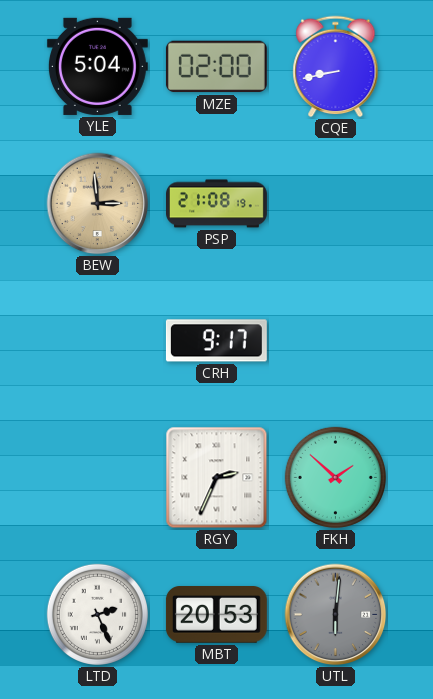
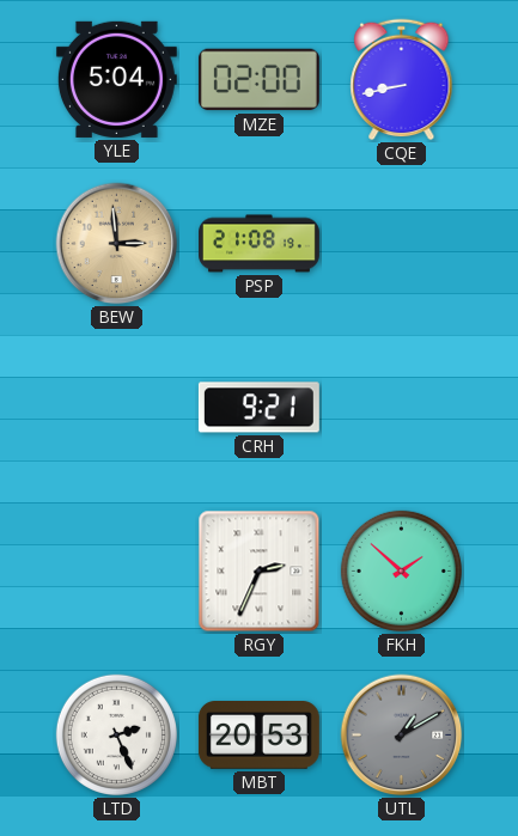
CRH: 9:17 -> 9:21 (258, 408)
UTL: 6:01 -> 1:10 (402, 736)
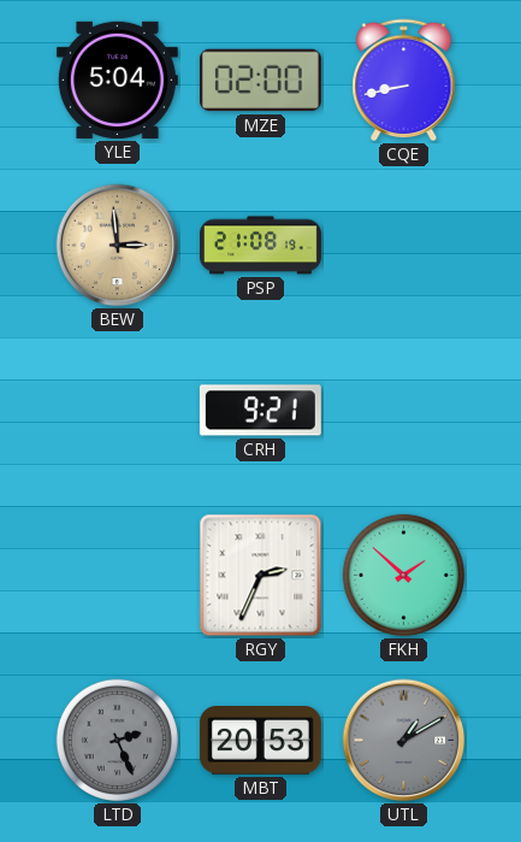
LTD dial: white -> grey (117, 740)
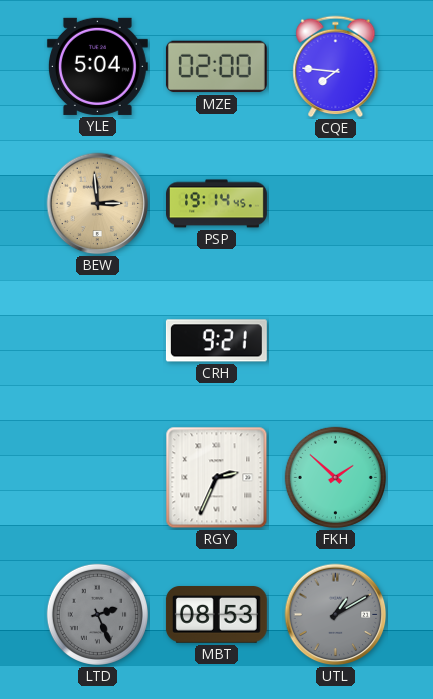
CQE: 8:43 -> 7:46 (336, 67)
PSP: 21:08 -> 19:14 (217, 204)
MBT: 20:53 -> 08:53 (216, 615)
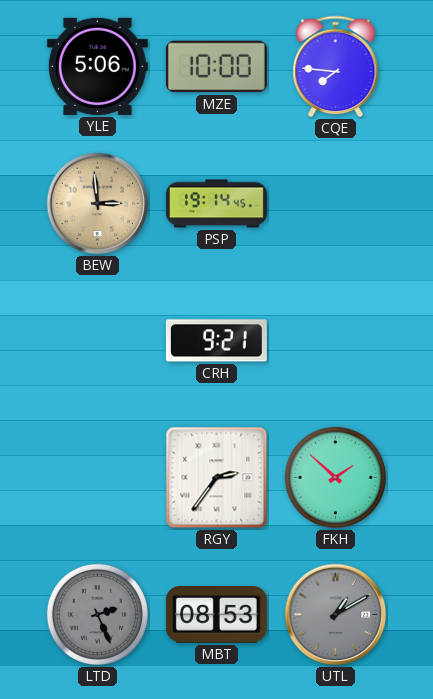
YLE: 5:04 -> 5:06 (97, 66)
MZE: 02:00 -> 10:00 (216, 67)
RGY: 2:34 -> 2:36 (217, 478)
